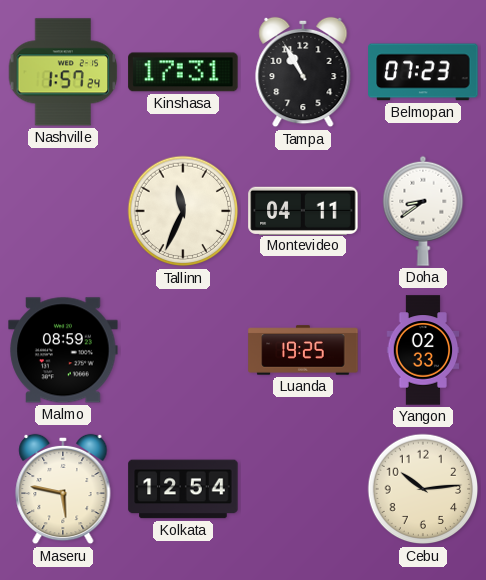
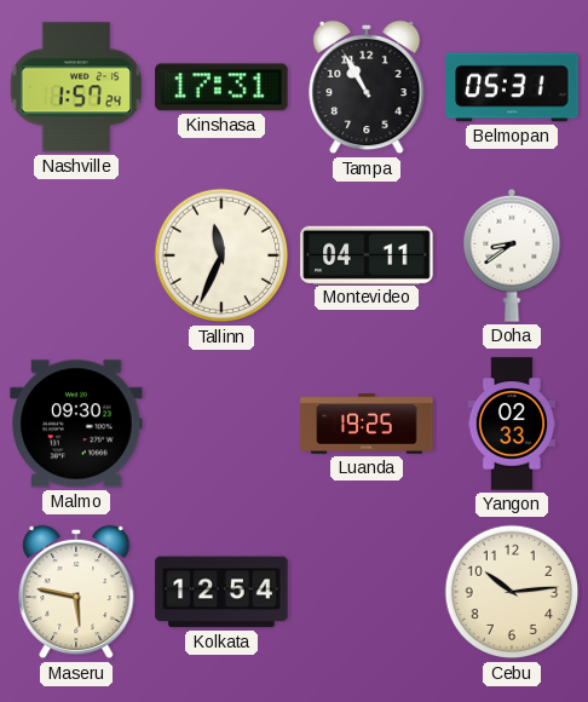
Belmopan: 07:23 -> 05:31 (512, 87)
Malmo: 08:59 -> 09:30 (76, 424)
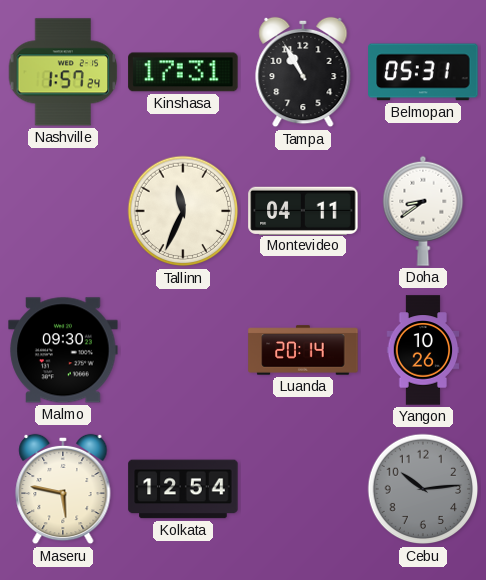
Luanda: 19:25 -> 20:14 (303, 350)
Yangon: 02:33 -> 10:26 (423, 350)
Cebu dial: cream -> grey (423, 489)
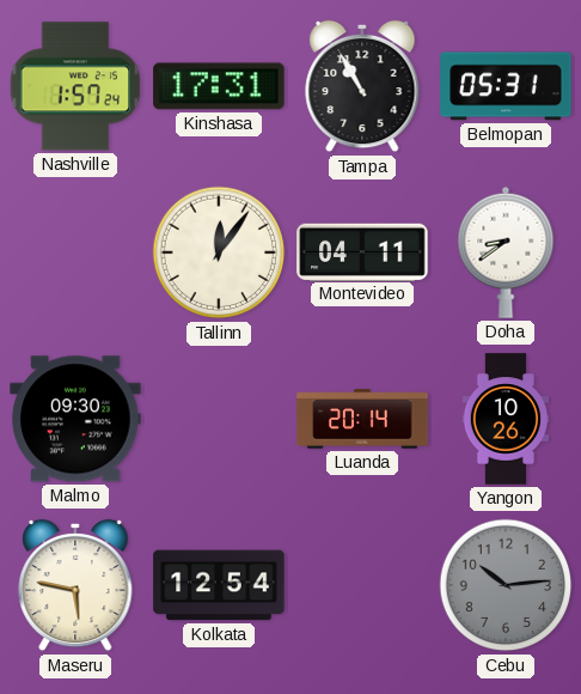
Tallinn: 11:34 -> 12:06 (219, 252)
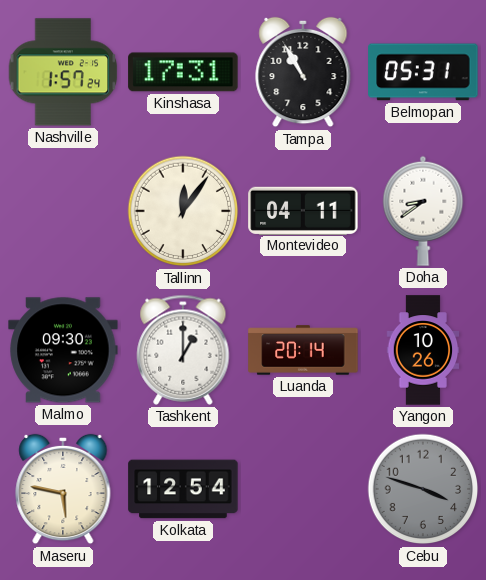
Tashkent: none -> 1:00 (183, 350)
Cebu: 10:14 -> 3:48 (423, 489)
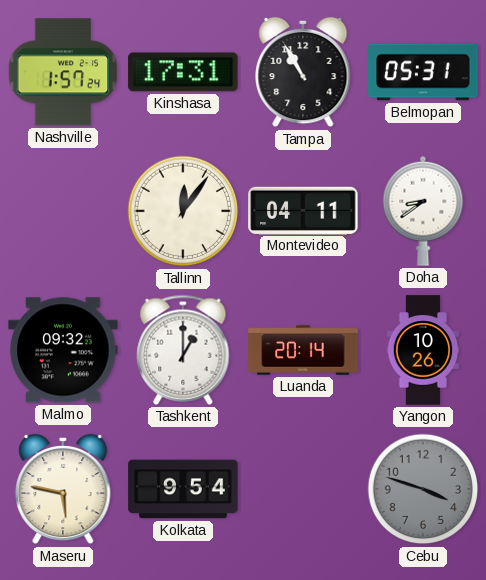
Malmo: 09:30 -> 09:32 (63, 350)
Kolkata: 12:54 -> 9:54 (183, 489)
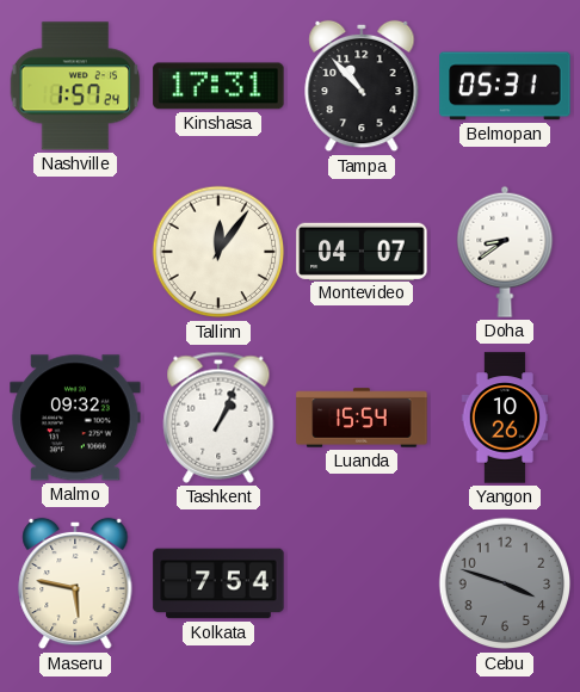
Tampa: 10:55 -> 10:53 (362, 86)
Montevideo: 04:11 -> 04:07 (362, 251)
Tashkent: 1:00 -> 1:04 (218, 418)
Luanda: 20:14 -> 15:54 (362, 418)
Kolkata: 9:54 -> 7:54 (218, 583)
